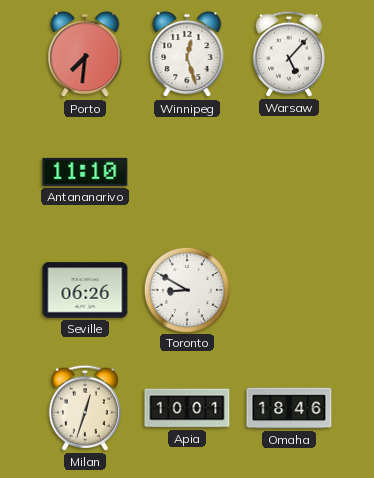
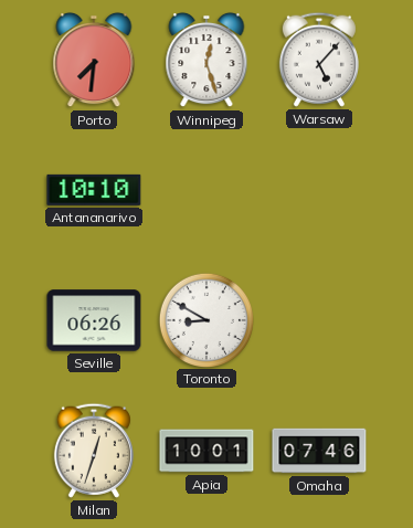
Antananarivo: 11:10 -> 10:10 (94, 190)
Omaha: 18:46 -> 07:46 (319, 451)
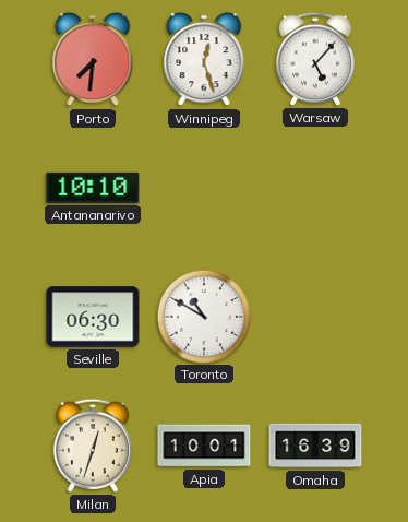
Seville: 06:26 -> 06:30 (93, 317)
Toronto: 8:50 -> 10:50 (203, 316)
Omaha: 07:46 -> 16:39 (315, 446)
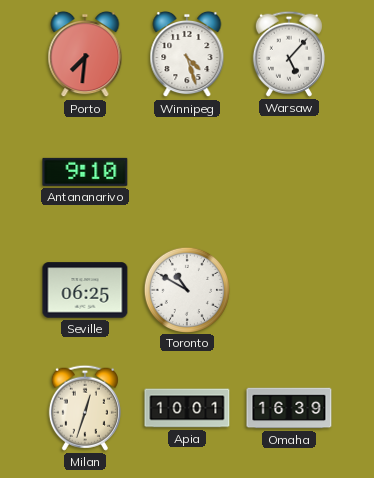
Winnipeg: 12:27 -> 4:27 (187, 54)
Antananarivo: 10:10 -> 9:10 (85, 172)
Seville: 06:30 -> 06:25 (85, 290)
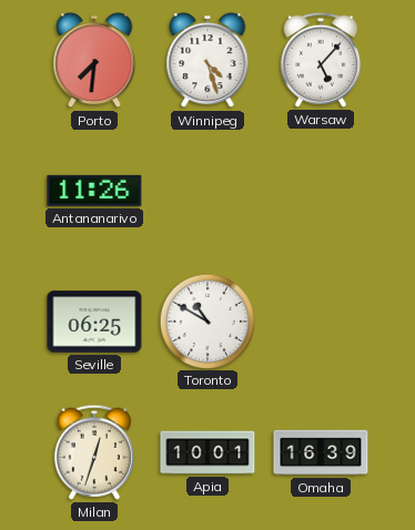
Antananarivo: 9:10 -> 11:26 (94, 191)
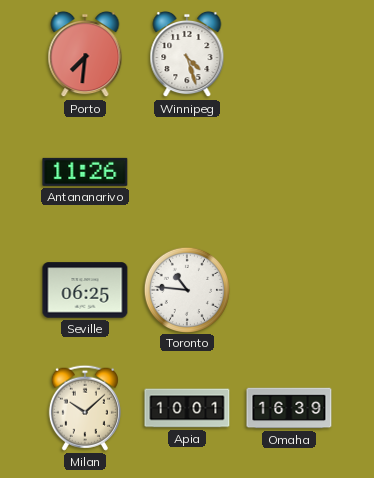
Warsaw: 5:07 -> none (321, 60)
Toronto: 10:50 -> 10:46 (186, 289)
Milan: 12:33 -> 10:08 (85, 408)
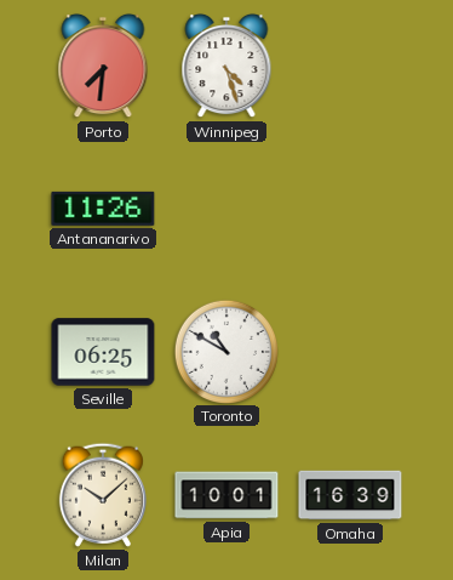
Toronto: 10:46 -> 10:50 (225, 351)
